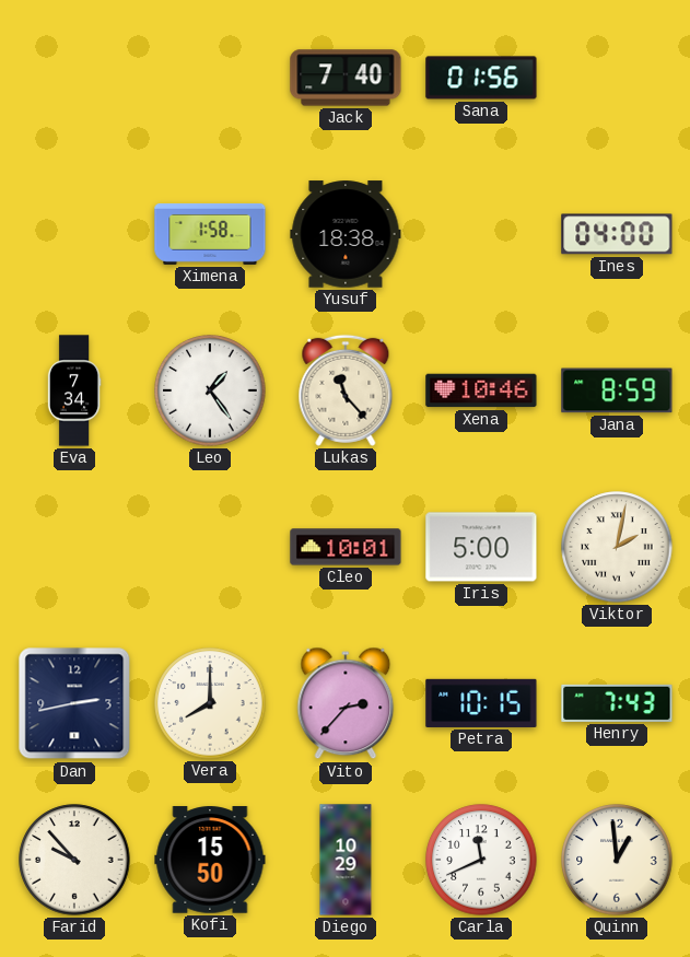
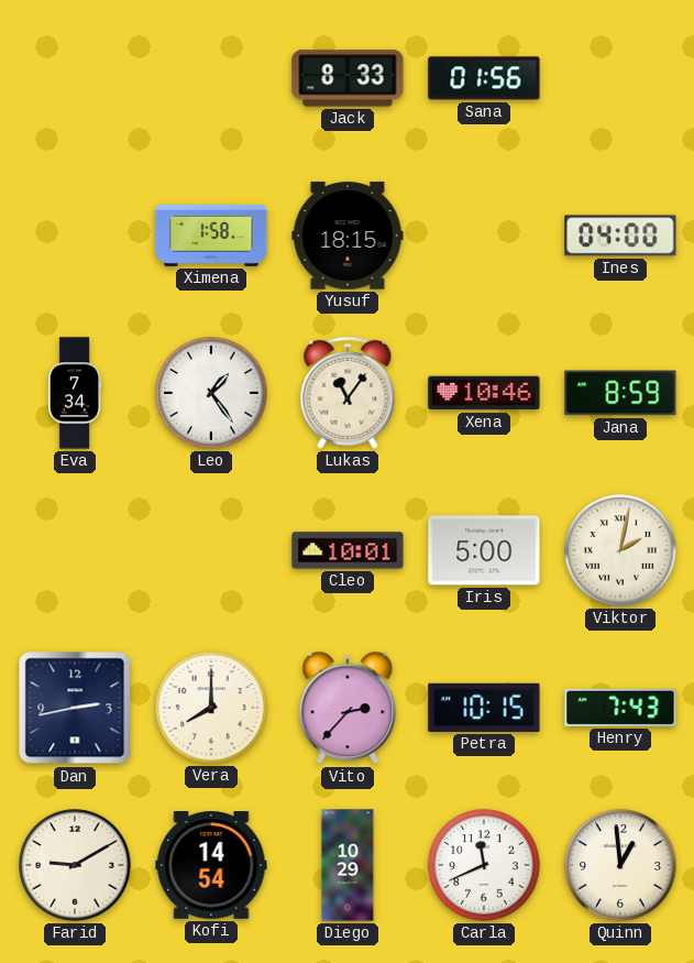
Jack: 7:40 -> 8:33 (348, 78)
Yusuf: 18:38 -> 18:15 (348, 236)
Lukas: 11:23 -> 11:06 (348, 393)
Farid: 9:53 -> 9:10 (75, 865)
Kofi: 15:50 -> 14:54 (211, 865)
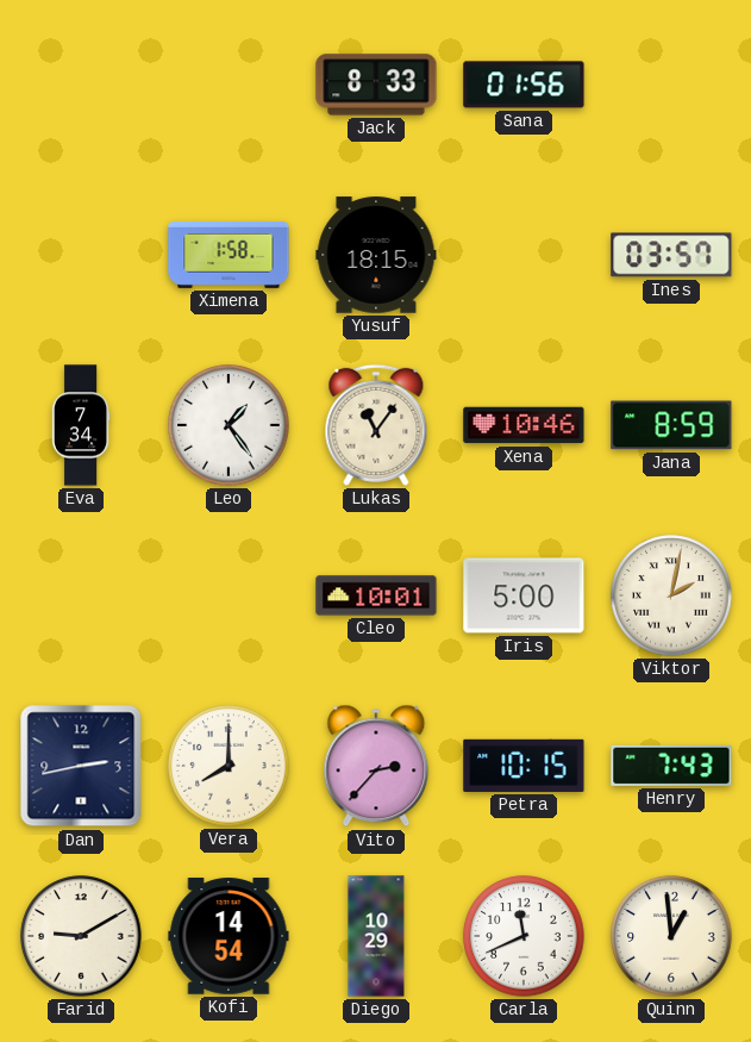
Ines: 04:00 -> 03:57 (671, 255)
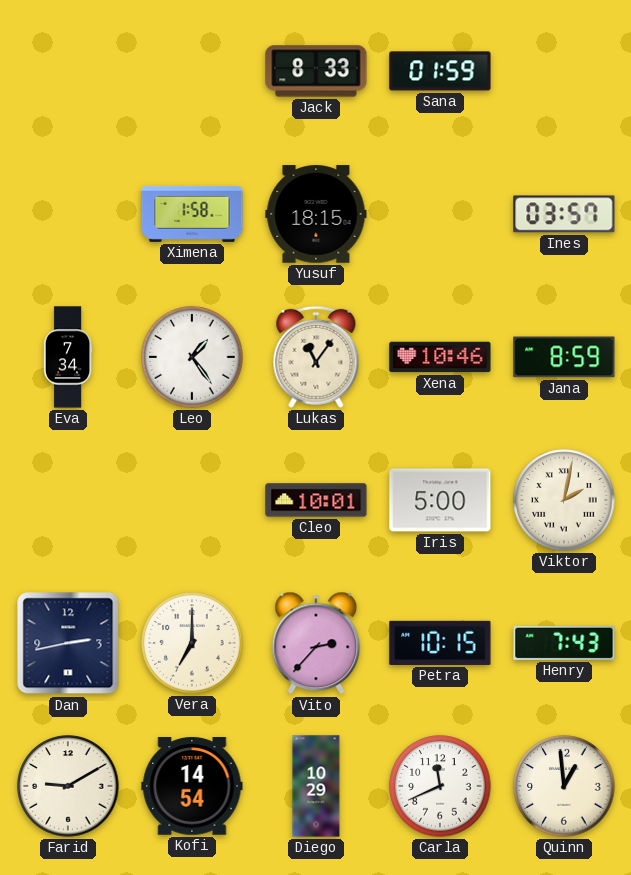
Sana: 01:56 -> 01:59 (440, 71)
Vera: 8:00 -> 7:00 (192, 643)
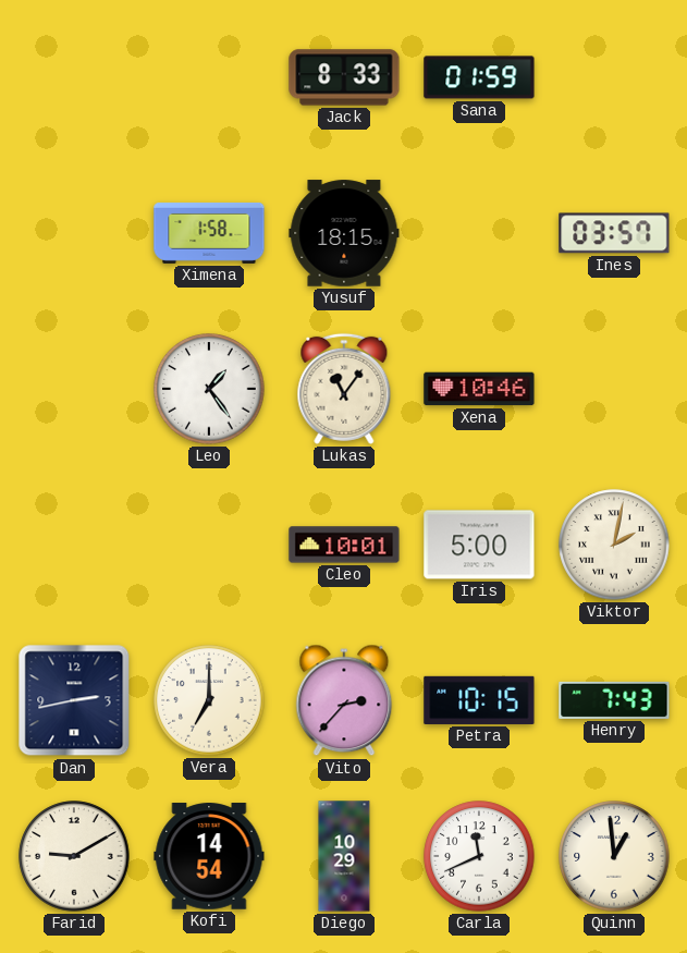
Eva: 7:34 -> none (68, 357)
Jana: 8:59 -> none (564, 357)
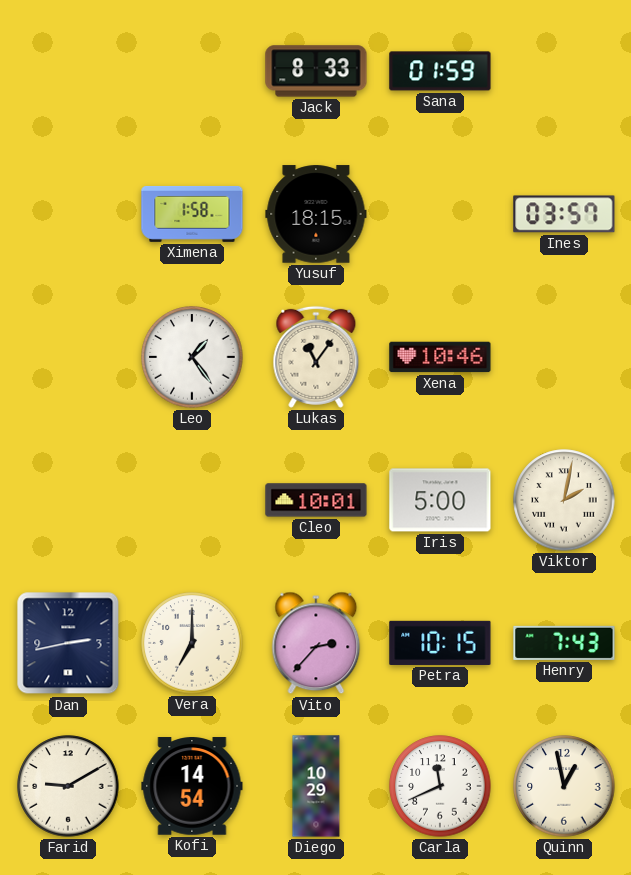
Quinn: 12:59 -> 12:58 (564, 786)
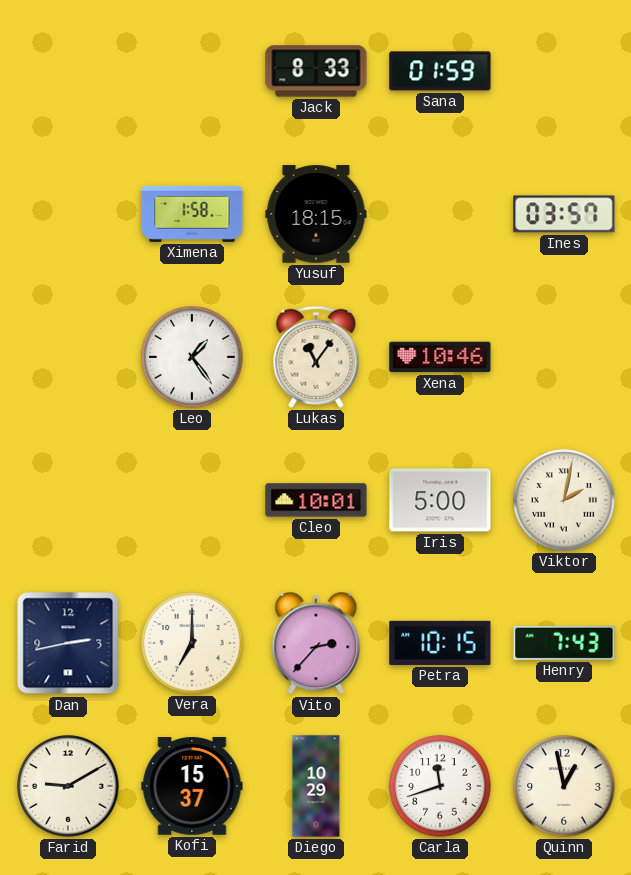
Kofi: 14:54 -> 15:37 (192, 786)
Carla: 11:41 -> 11:42 (440, 786)
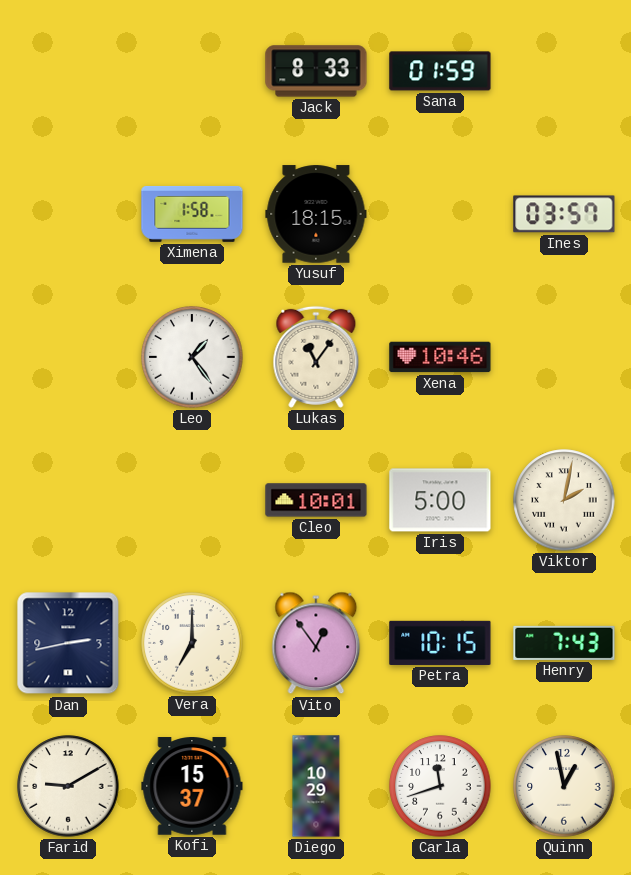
Vito: 2:37 -> 12:54 (316, 643)
